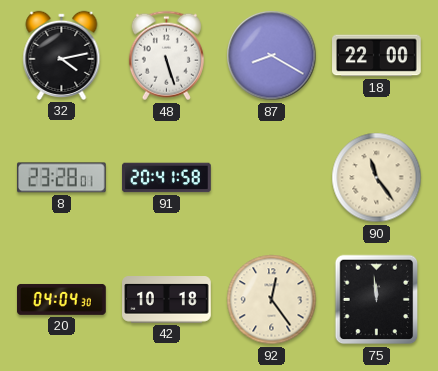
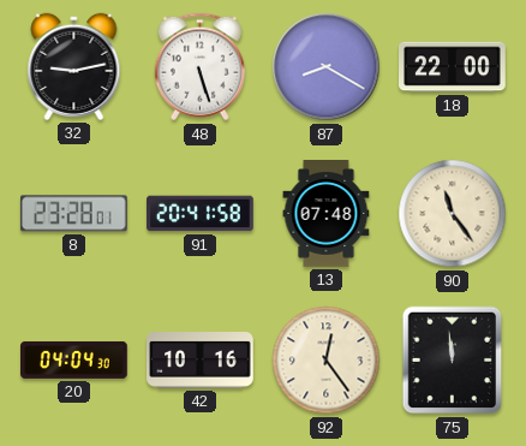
32: 4:13 -> 9:13 (74, 66)
13: none -> 07:48 (327, 214)
42: 10:18 -> 10:16 (201, 361)
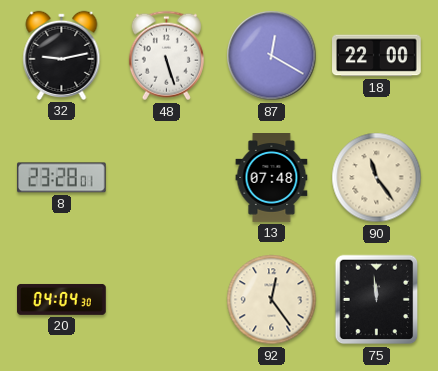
87: 8:20 -> 12:20 (272, 56)
91: 20:41 -> none (201, 214)
42: 10:16 -> none (201, 361)
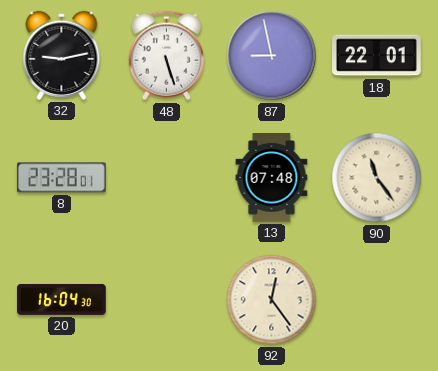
87: 12:20 -> 8:58 (272, 56)
18: 22:00 -> 22:01 (377, 56)
20: 04:04 -> 16:04 (62, 299)
75: 11:59 -> none (377, 300)
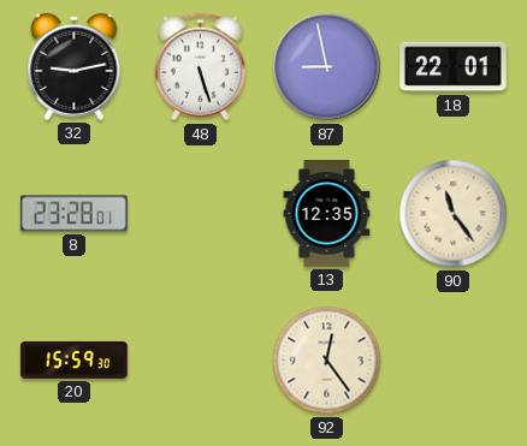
13: 07:48 -> 12:35 (327, 214)
20: 16:04 -> 15:59 (75, 359)
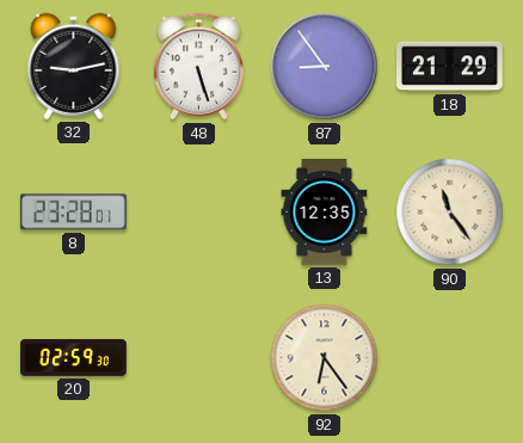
87: 8:58 -> 8:54 (325, 67)
18: 22:01 -> 21:29 (450, 67)
20: 15:59 -> 02:59 (74, 357)
92: 12:24 -> 6:24 (325, 358)
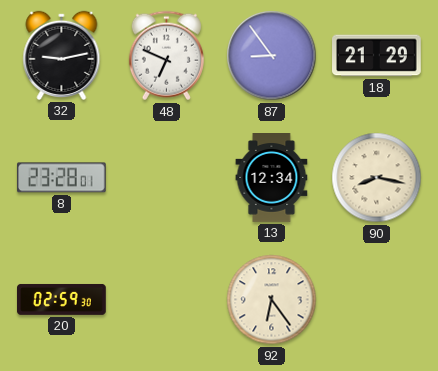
48: 5:27 -> 6:49 (166, 56)
13: 12:35 -> 12:34 (272, 178)
90: 11:24 -> 8:17 (377, 178)
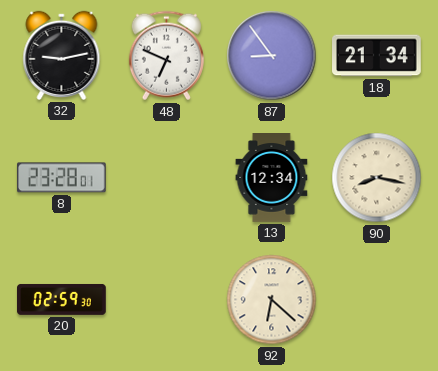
18: 21:29 -> 21:34 (377, 56)
92: 6:24 -> 6:22 (272, 300)
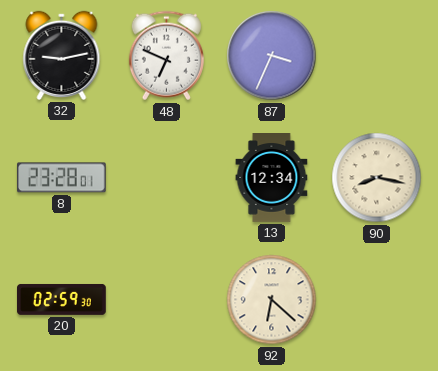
87: 8:54 -> 3:34 (272, 56)
18: 21:34 -> none (377, 56)
